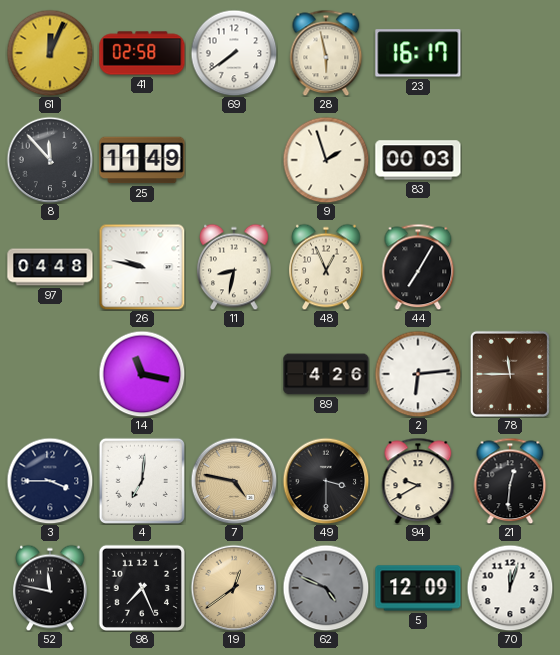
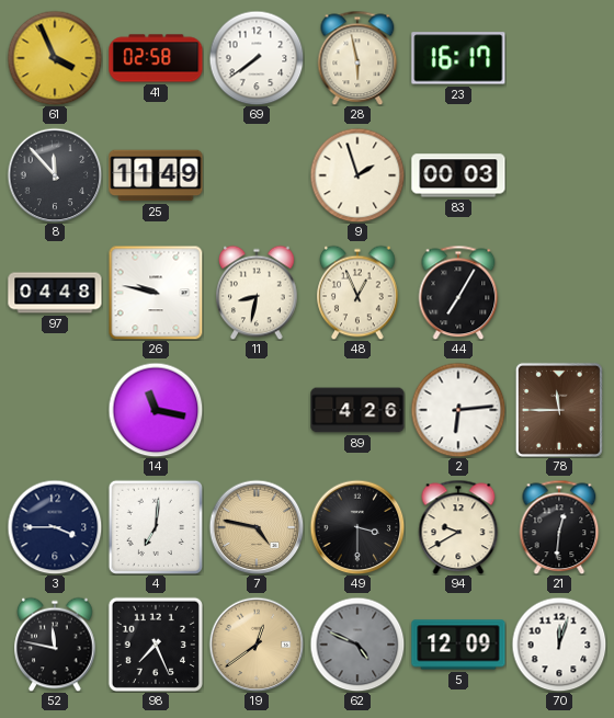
61: 12:04 -> 3:56 (55, 58)
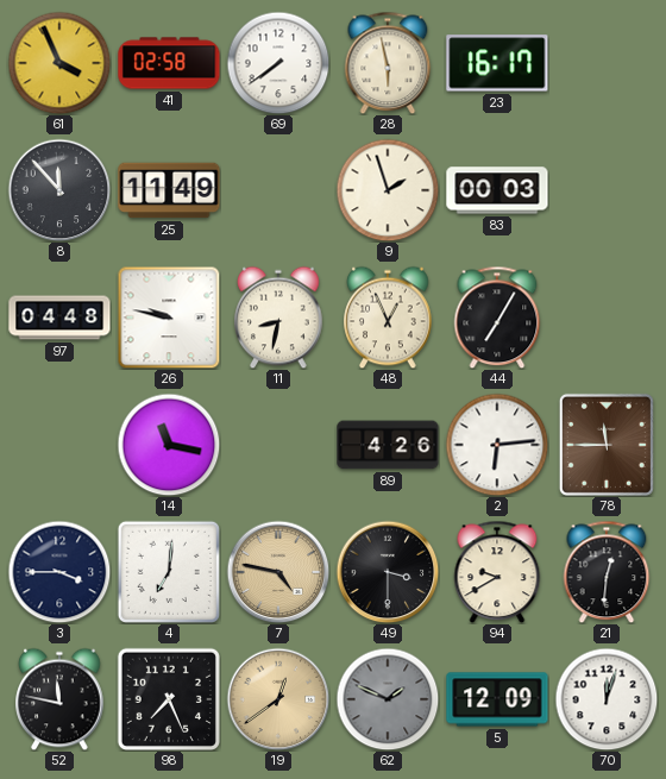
62: 4:49 -> 1:49 (388, 699)
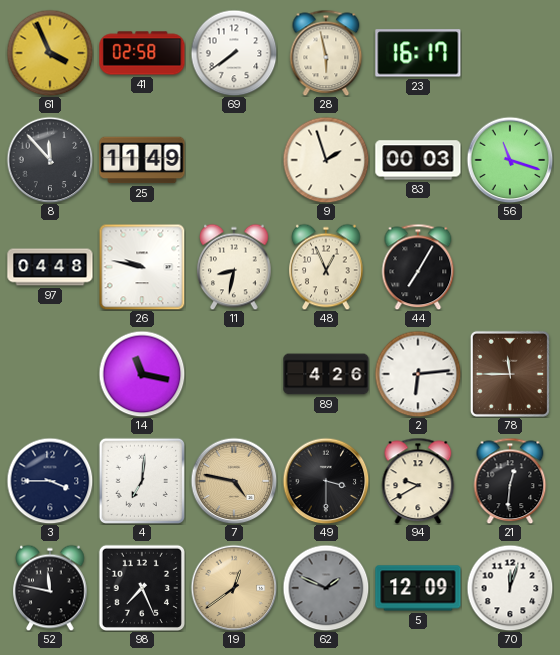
56: none -> 11:18 (510, 160)
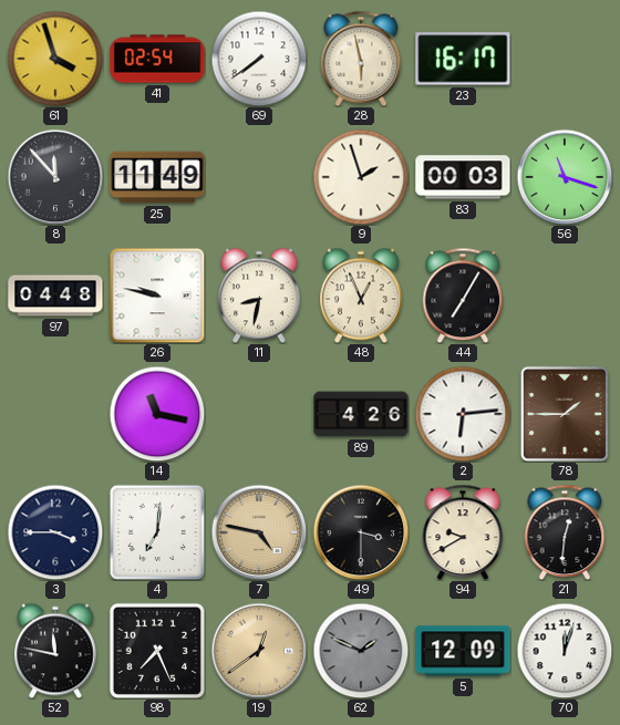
61: 3:56 -> 3:57 (55, 59)
41: 02:58 -> 02:54 (157, 59)
78: 11:45 -> 1:45 (565, 414)
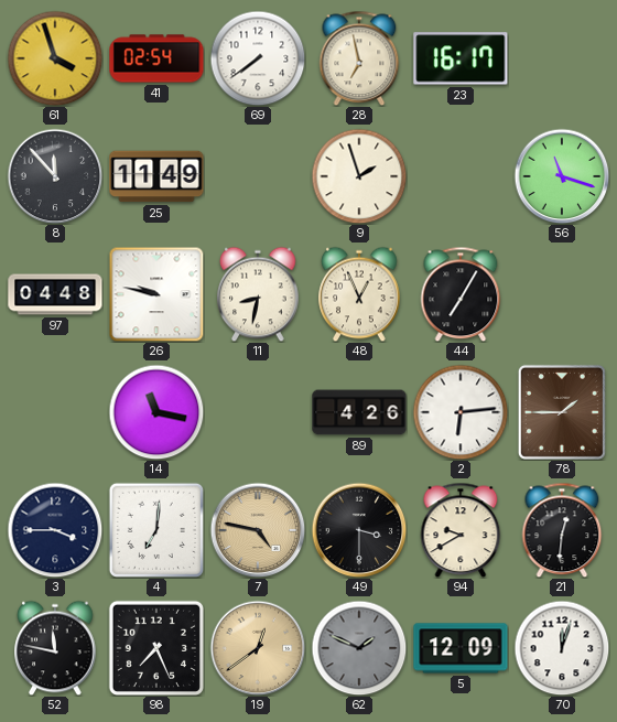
28: 5:58 -> 6:58 (359, 58)
83: 00:03 -> none (463, 177)
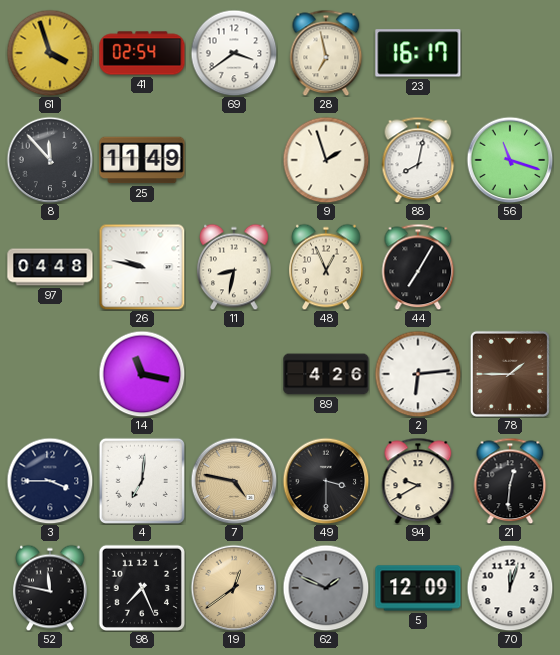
69: 7:39 -> 3:39 (234, 53)
88: none -> 8:02 (418, 160)
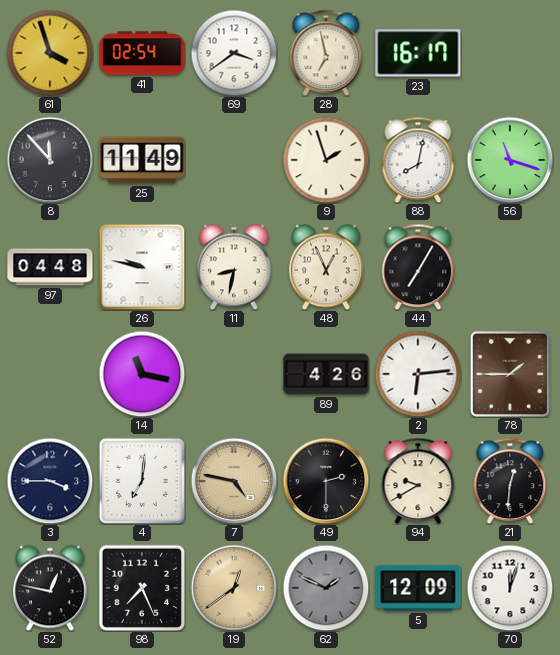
49: 3:30 -> 2:30 (326, 481)
52: 11:47 -> 12:47 (50, 588)
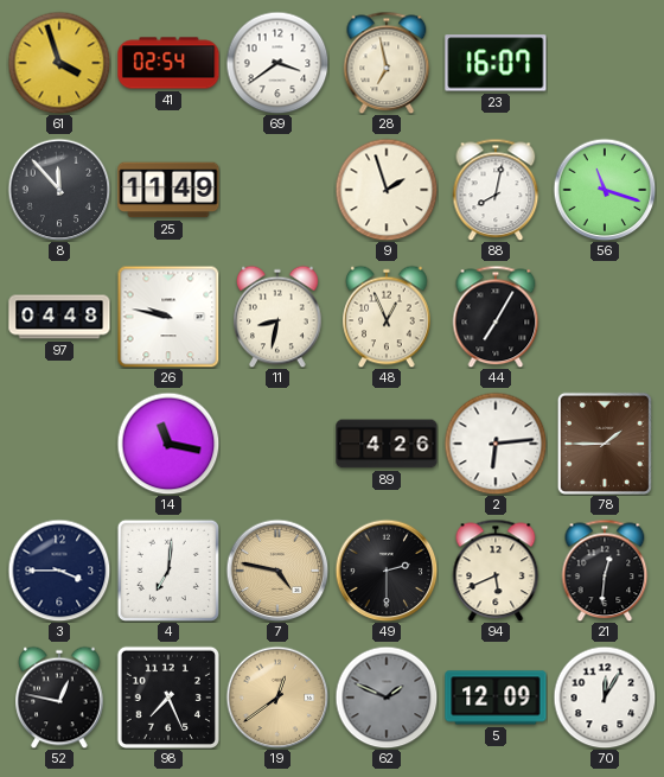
23: 16:17 -> 16:07 (496, 63)
94: 9:40 -> 5:41 (496, 571)
70: 12:03 -> 12:05 (605, 698)
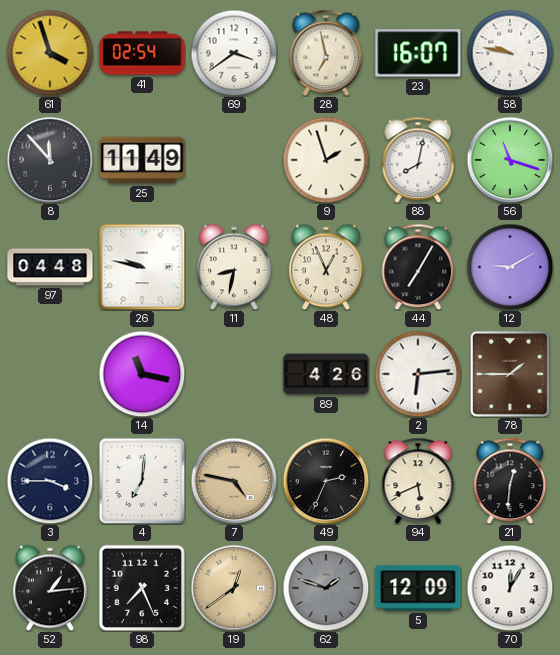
58: none -> 9:47 (510, 53)
12: none -> 9:10 (510, 267)
49: 2:30 -> 2:34 (326, 481)
52: 12:47 -> 1:14 (50, 588)
62: 1:49 -> 1:48 (326, 588)
